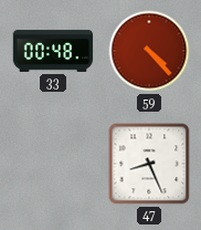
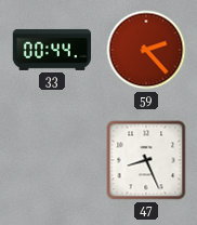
33: 00:48 -> 00:44 (52, 50)
59: 4:23 -> 2:23 (146, 50)
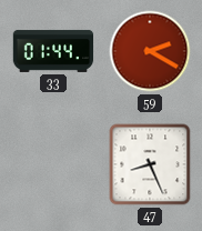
33: 00:44 -> 01:44 (53, 51)
59: 2:23 -> 2:20 (150, 51)
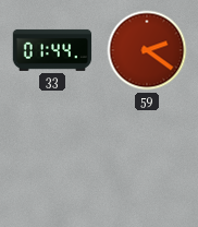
59: 2:20 -> 2:21 (147, 50)
47: 8:26 -> none (150, 164)
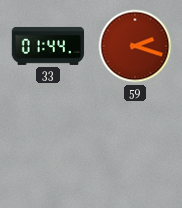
59: 2:21 -> 2:18 (135, 46)
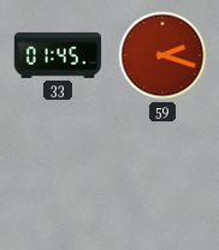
33: 01:44 -> 01:45 (58, 55)
